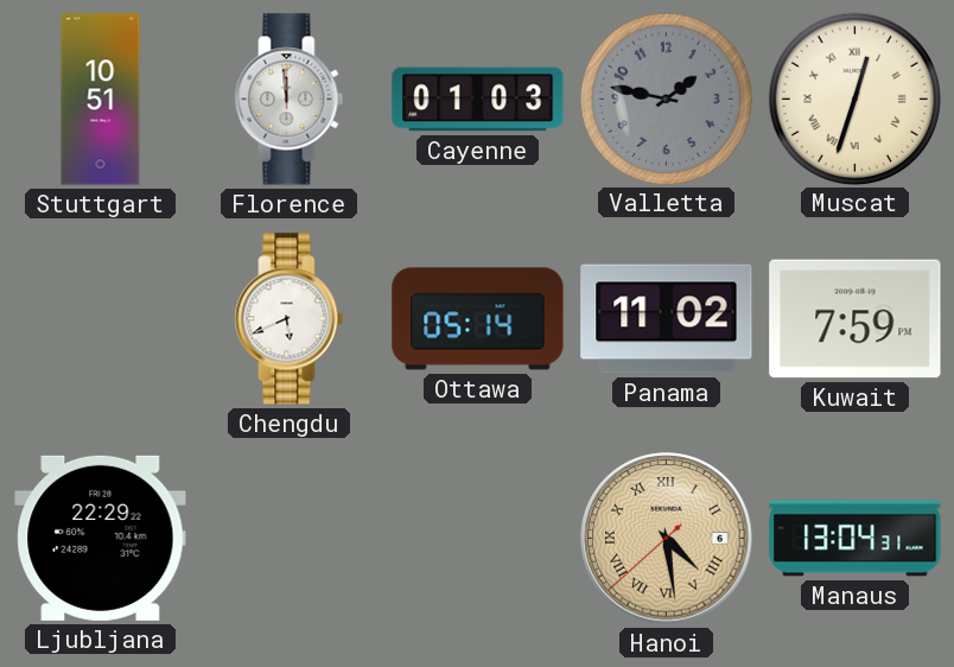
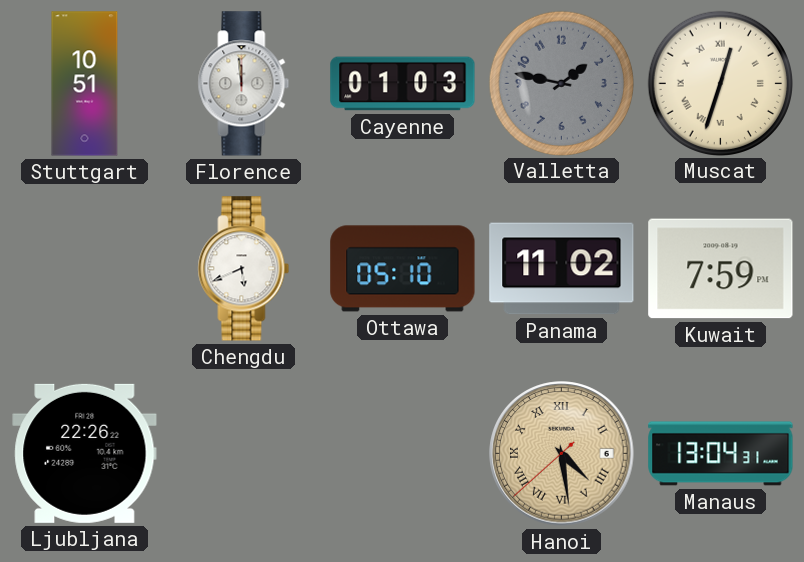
Ottawa: 05:14 -> 05:10 (403, 269)
Ljubljana: 22:29 -> 22:26 (85, 453)
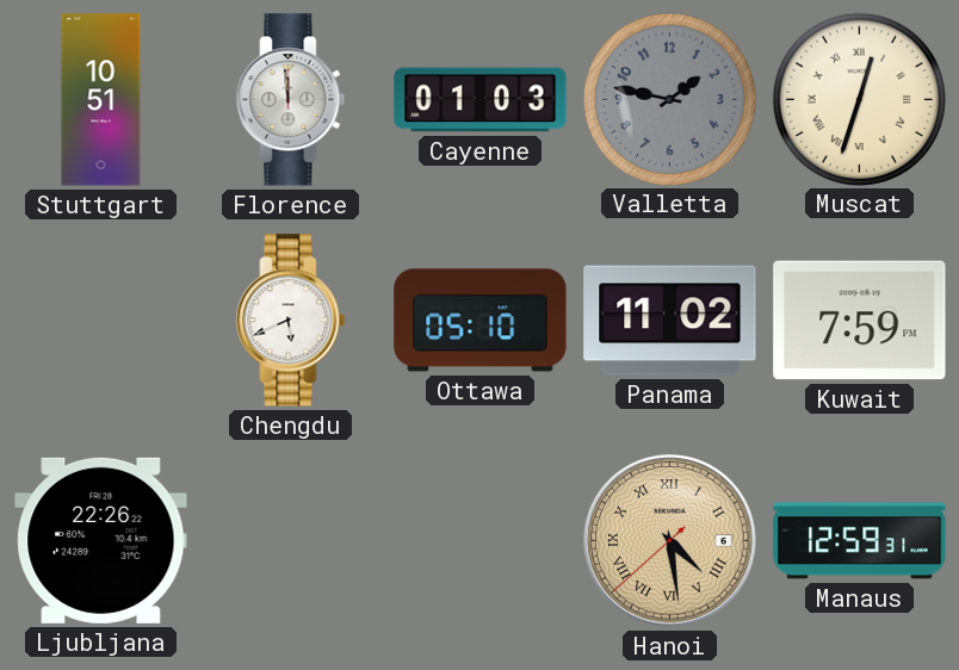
Manaus: 13:04 -> 12:59 (860, 541)
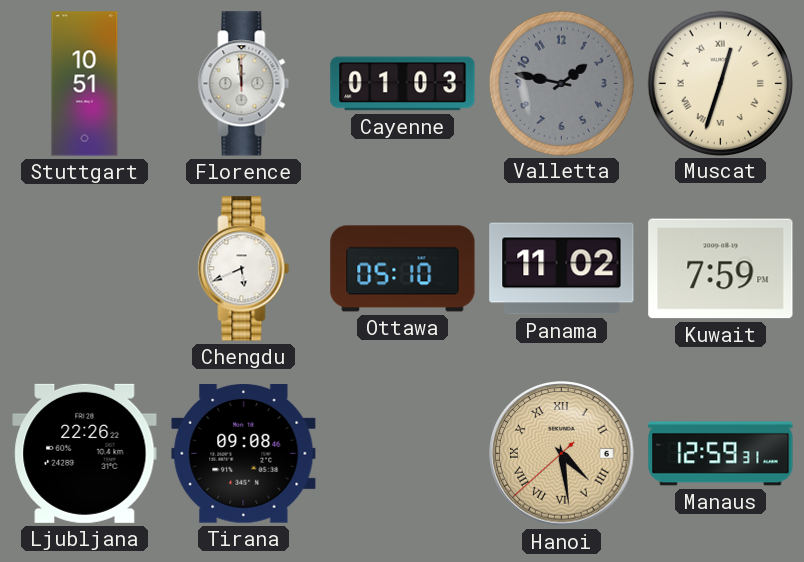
Tirana: none -> 09:08 (244, 454)
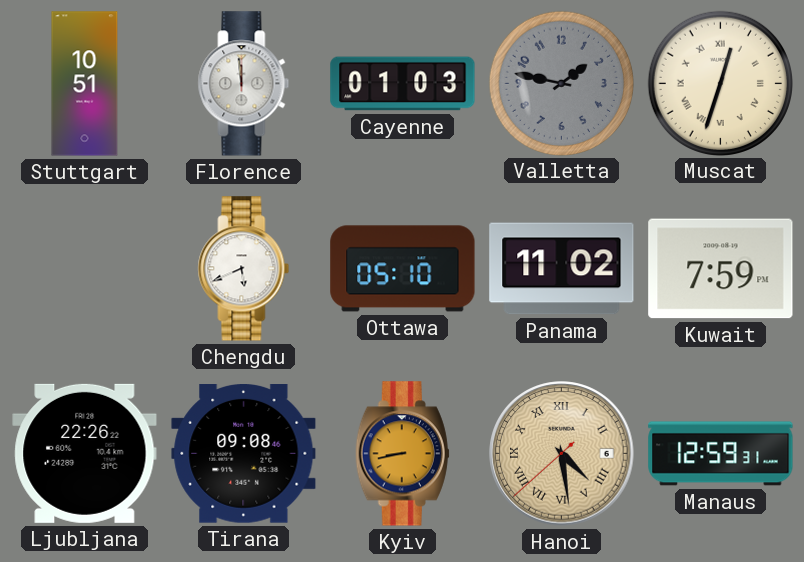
Kyiv: none -> 8:43 (402, 454)
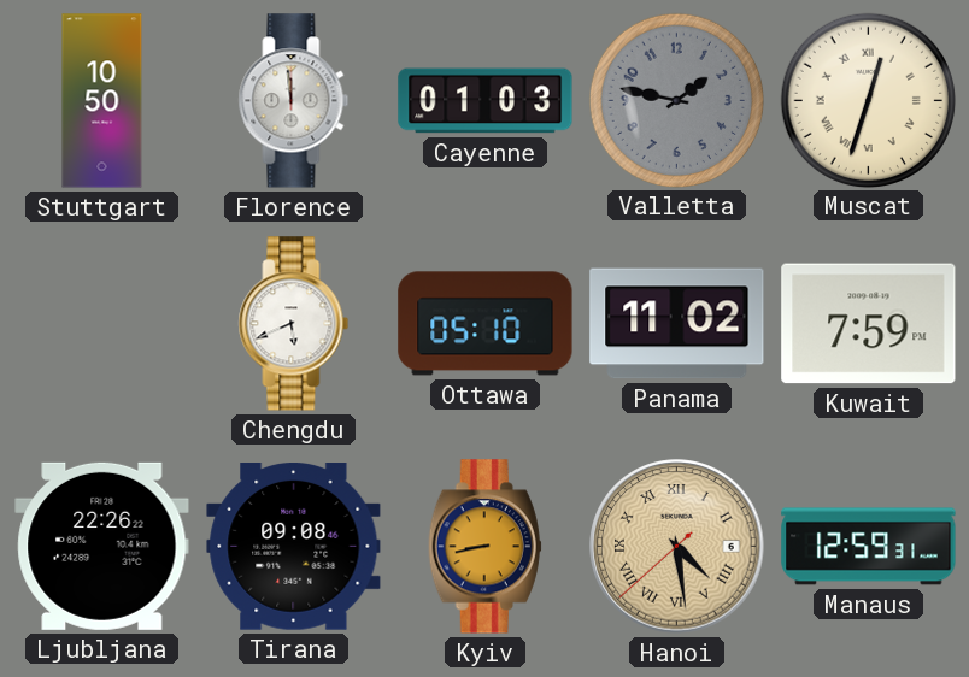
Stuttgart: 10:51 -> 10:50 (102, 101)
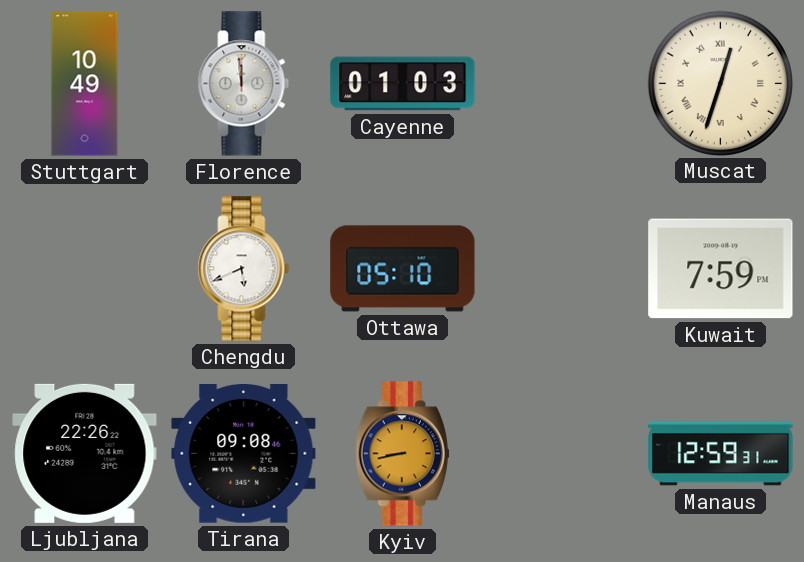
Stuttgart: 10:50 -> 10:49 (85, 84)
Valletta: 1:47 -> none (676, 100)
Panama: 11:02 -> none (677, 324)
Hanoi: 4:28 -> none (677, 547)
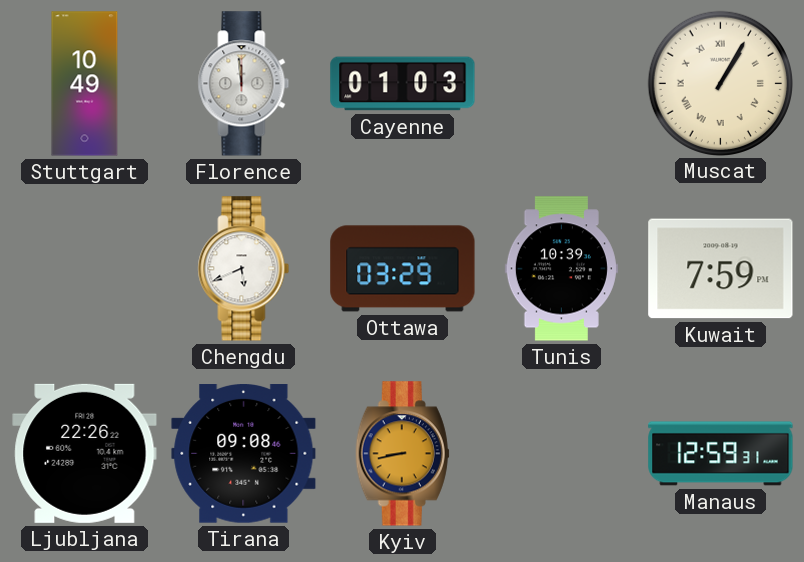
Muscat: 12:33 -> 1:05 (720, 83)
Ottawa: 05:10 -> 03:29 (403, 269)
Tunis: none -> 10:39 (561, 269)
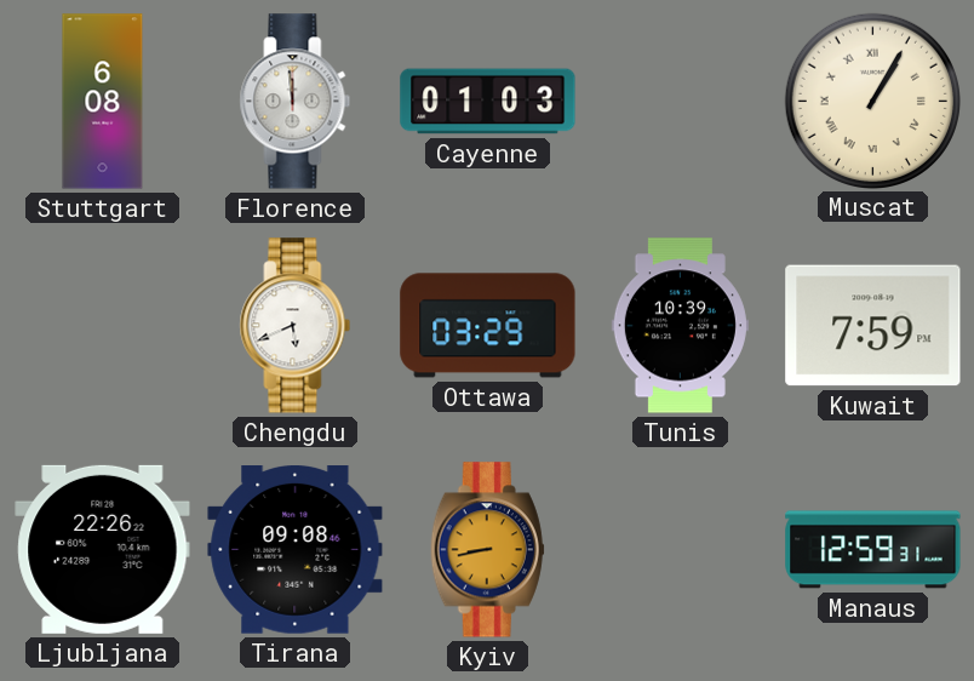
Stuttgart: 10:49 -> 6:08 (103, 102)
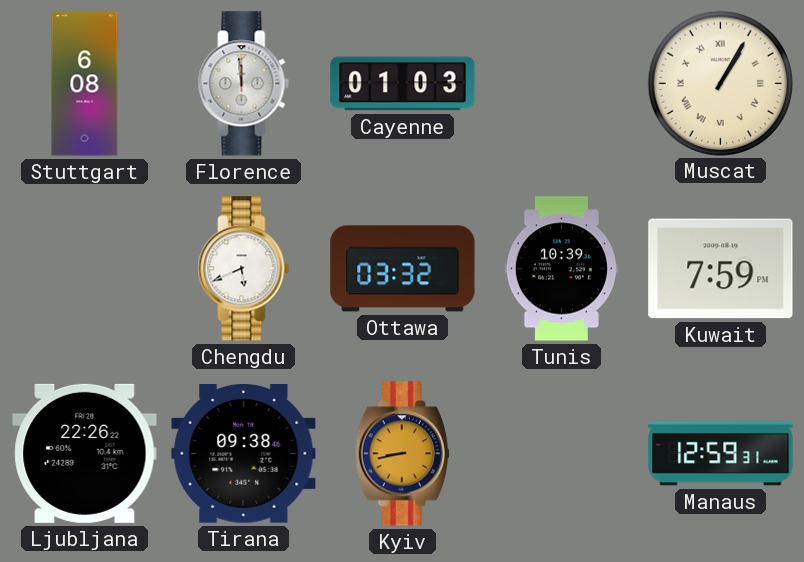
Ottawa: 03:29 -> 03:32 (403, 269)
Tirana: 09:08 -> 09:38 (244, 454)
